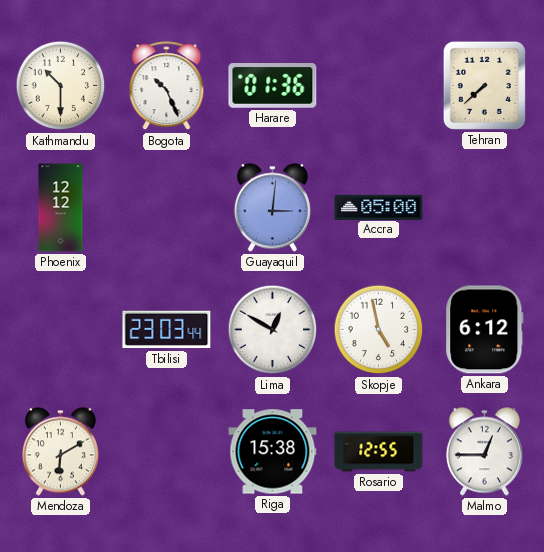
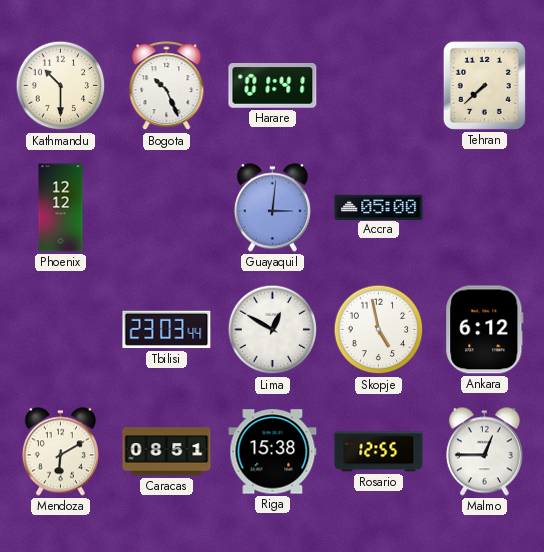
Harare: 01:36 -> 01:41 (273, 86)
Caracas: none -> 08:51 (167, 452)
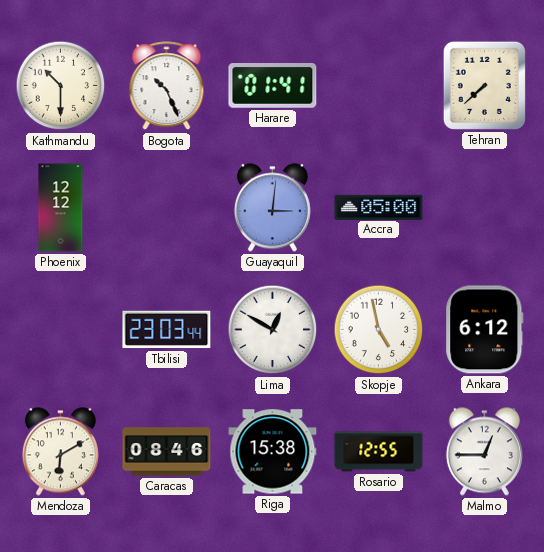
Caracas: 08:51 -> 08:46 (167, 452)
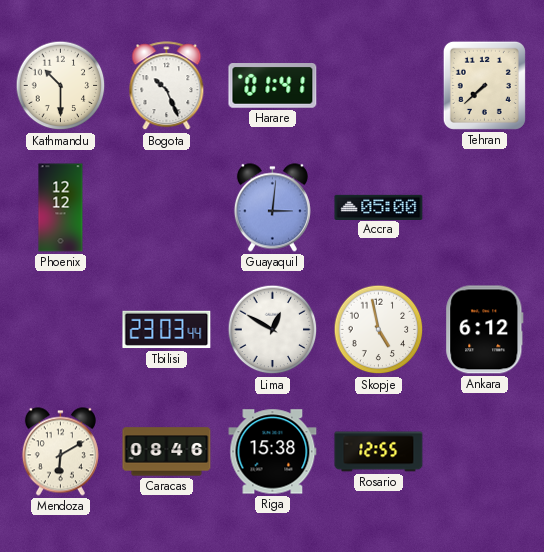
Malmo: 12:45 -> none (484, 452)
